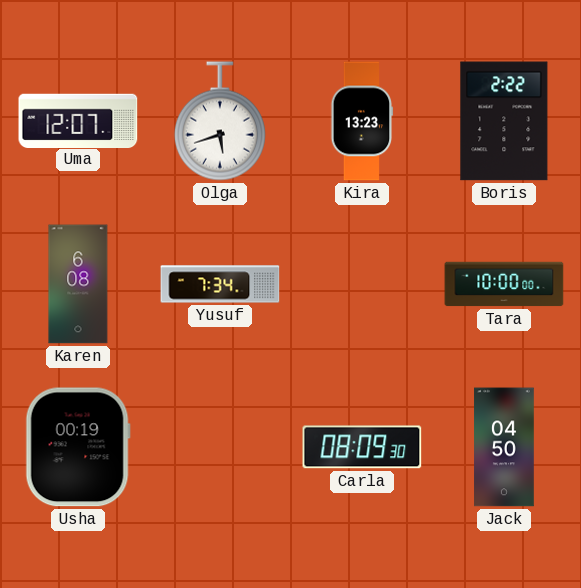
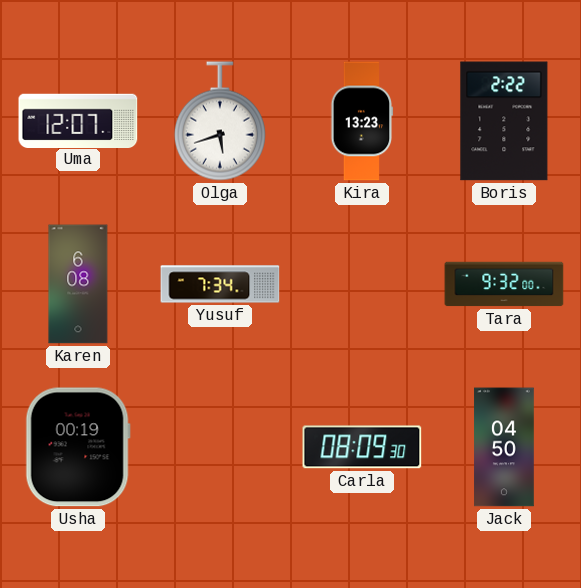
Tara: 10:00 -> 9:32 (504, 284)
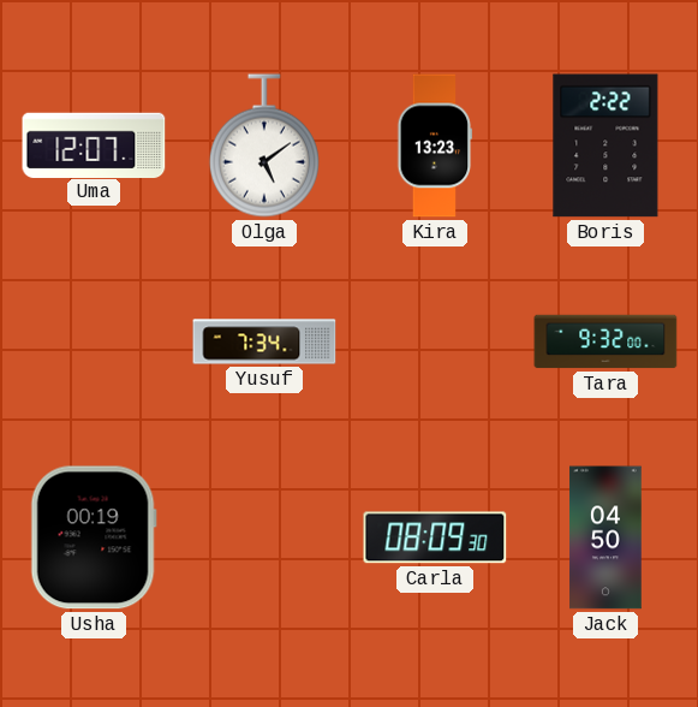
Olga: 5:42 -> 5:09 (264, 145)
Karen: 6:08 -> none (78, 284)
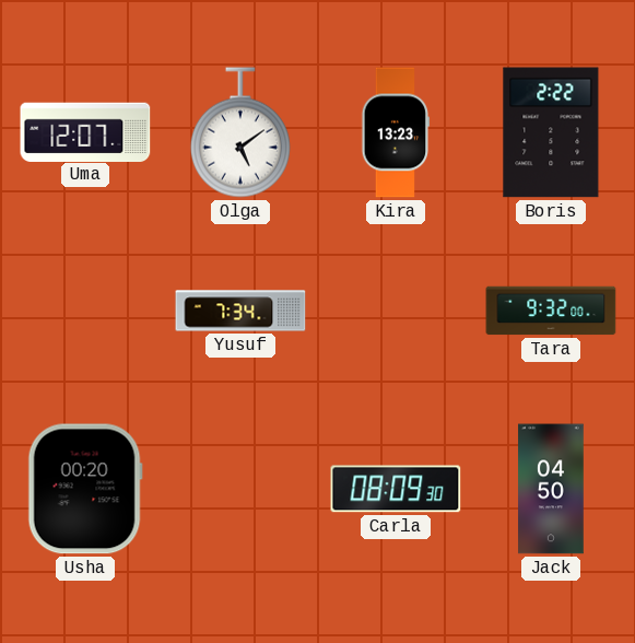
Usha: 00:19 -> 00:20 (85, 489)
